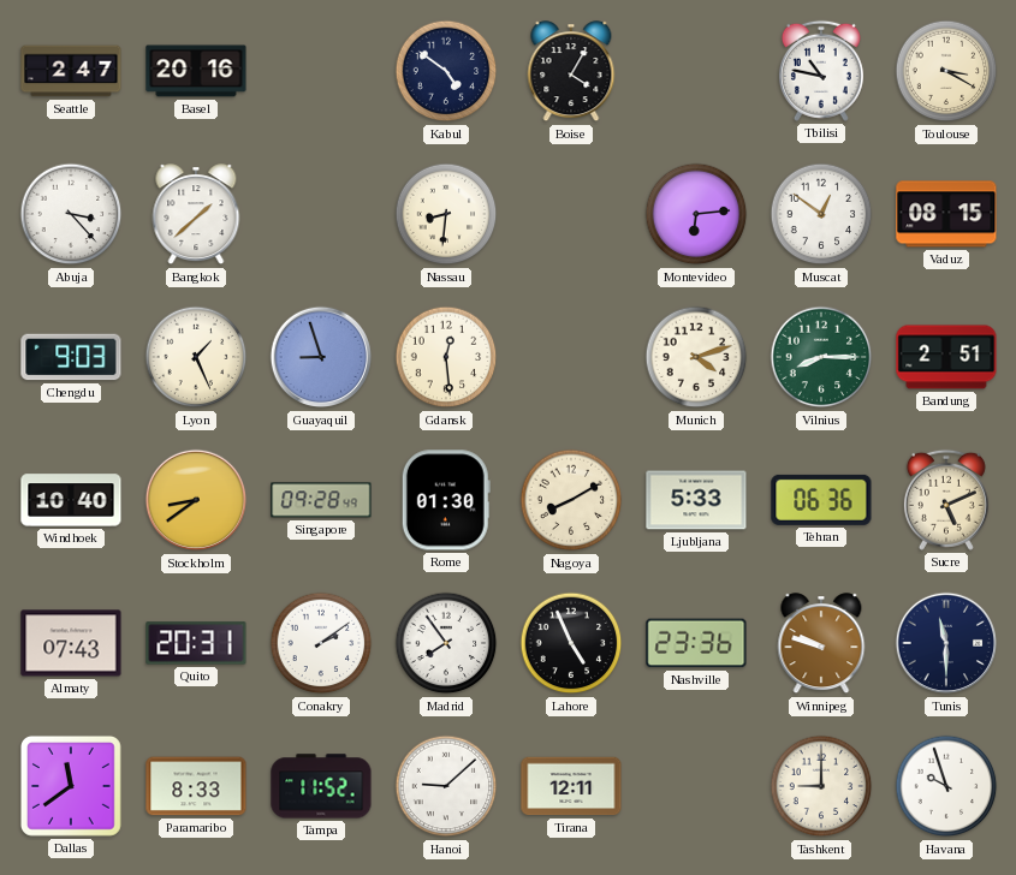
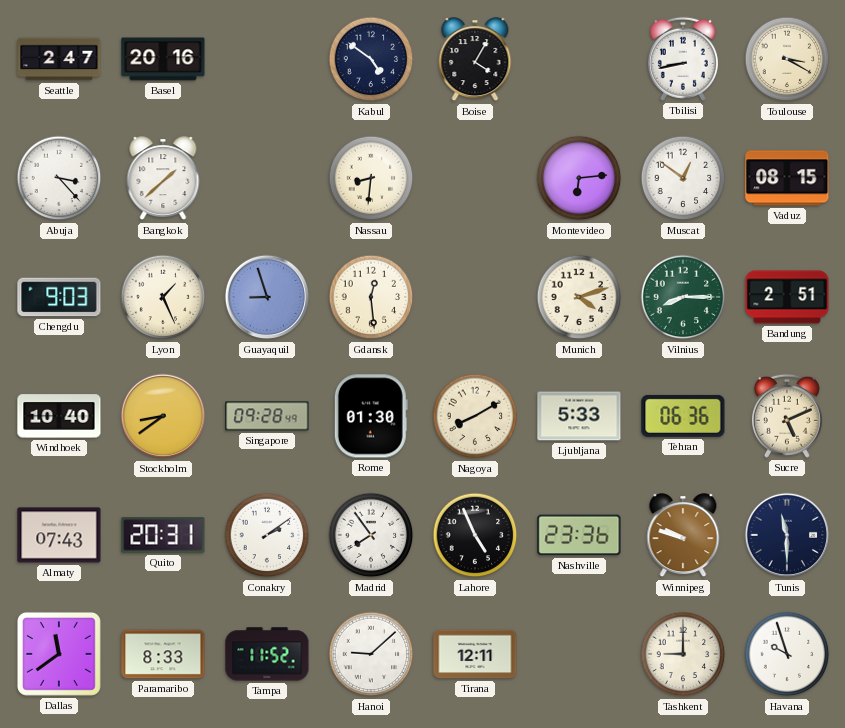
Tbilisi: 10:47 -> 8:43 (683, 59)
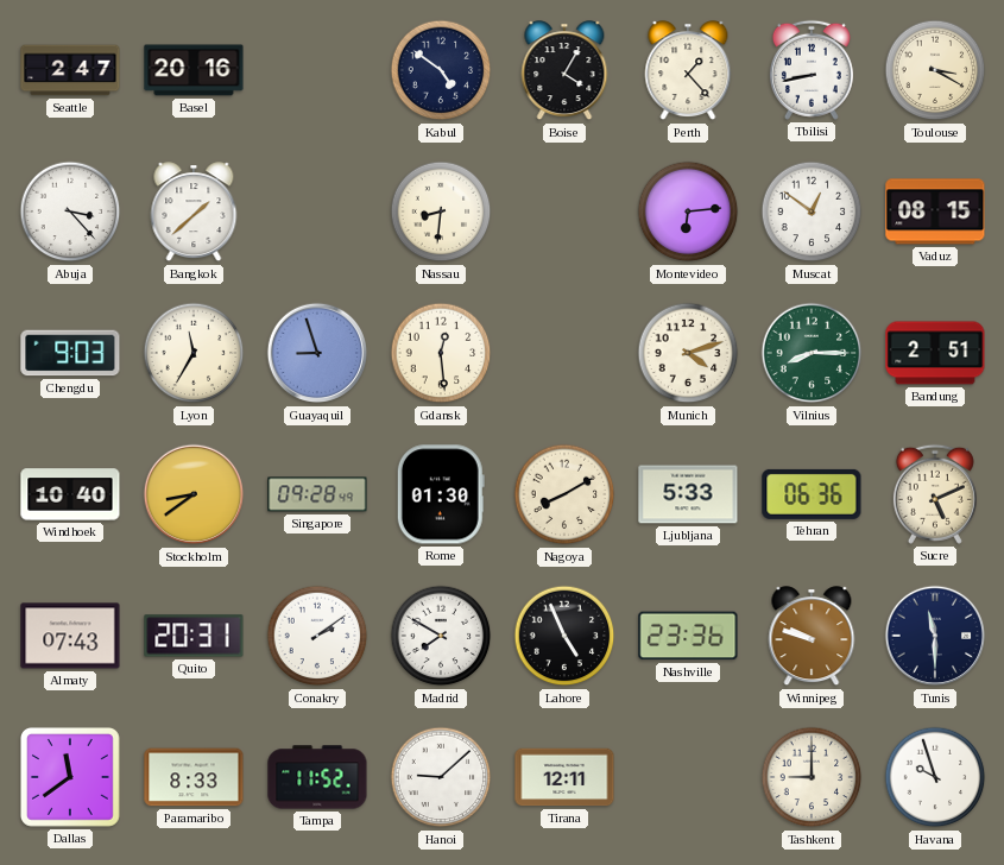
Perth: none -> 1:23 (688, 71)
Lyon: 1:26 -> 11:35 (194, 353)
Madrid: 7:54 -> 7:50 (441, 636)
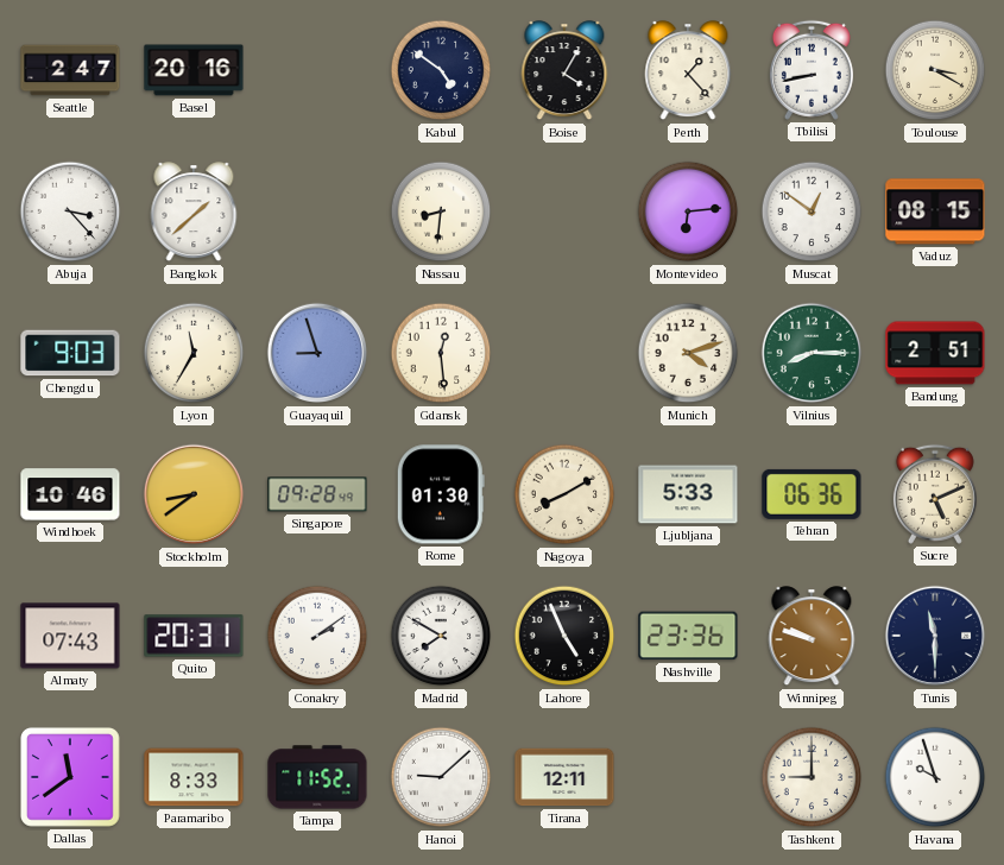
Windhoek: 10:40 -> 10:46 (70, 494)
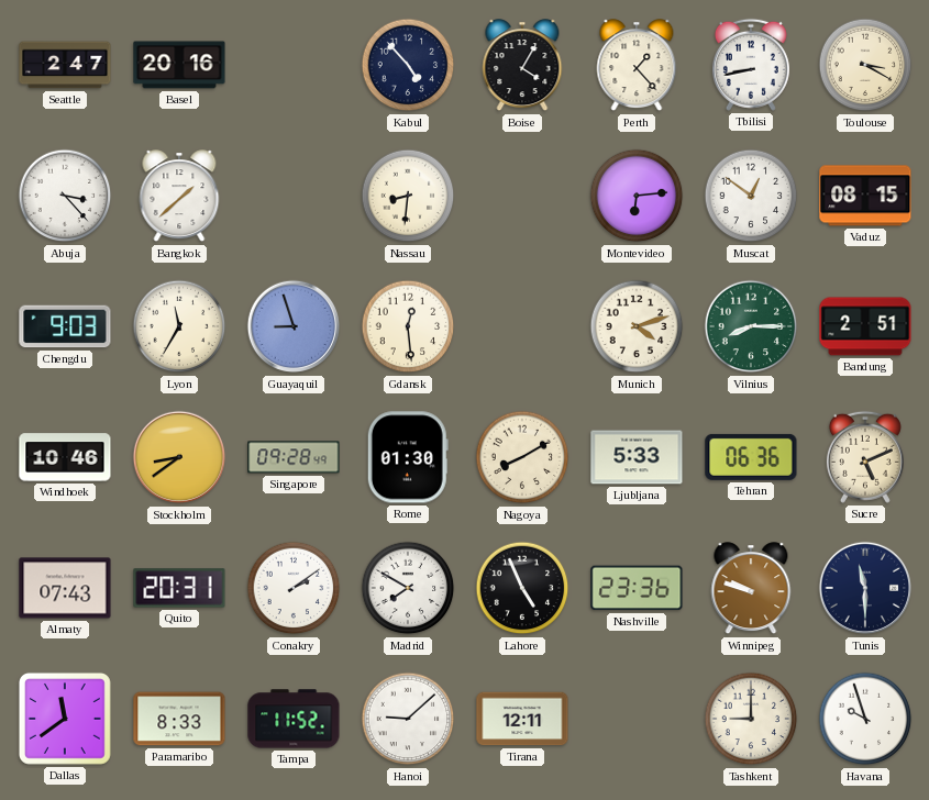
Kabul: 4:51 -> 4:53 (408, 65)
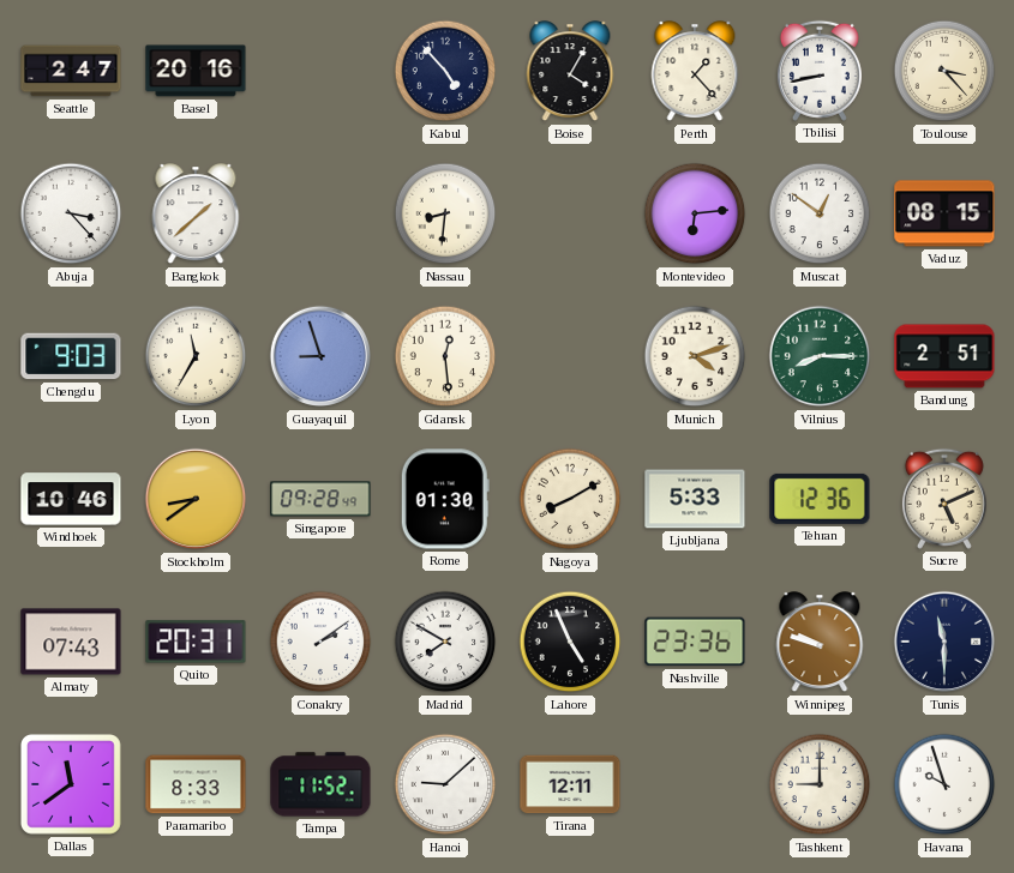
Toulouse: 3:20 -> 3:23 (944, 71)
Tehran: 06:36 -> 12:36 (820, 499)
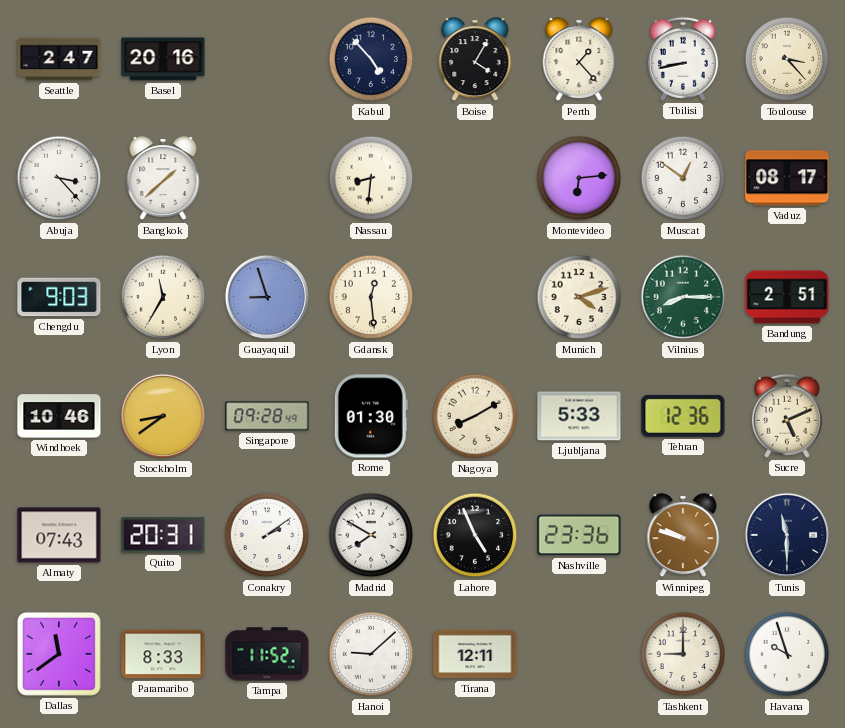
Vaduz: 08:15 -> 08:17 (787, 178)
